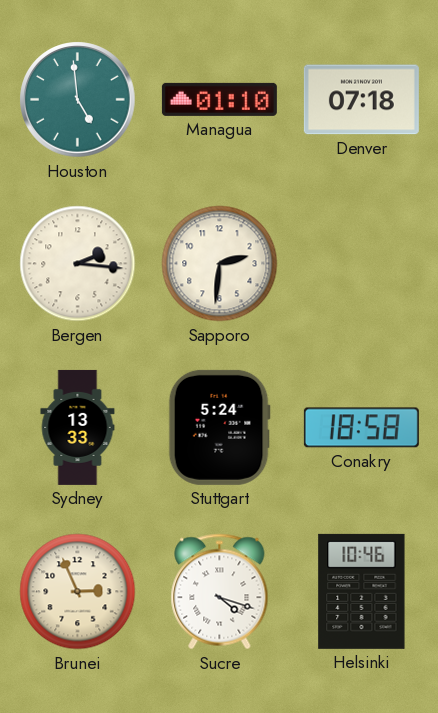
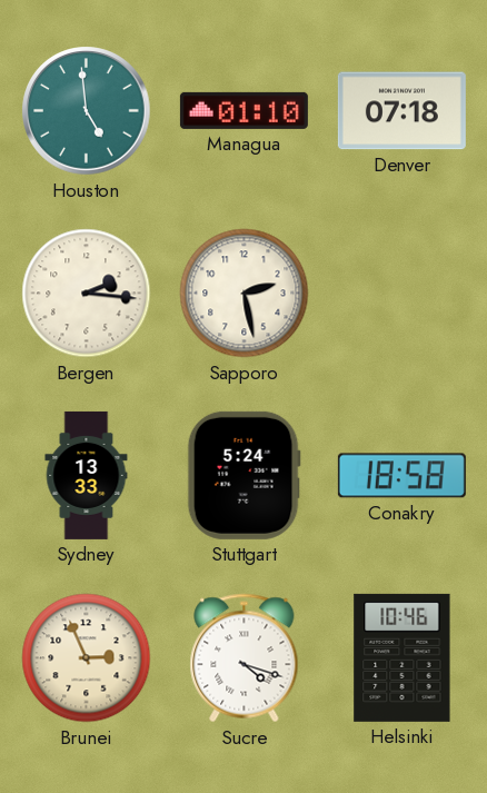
Sapporo: 2:31 -> 2:28 (245, 294)
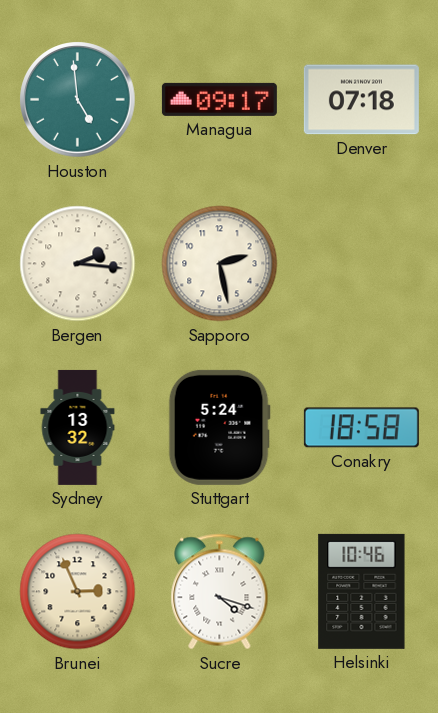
Managua: 01:10 -> 09:17 (219, 99)
Sydney: 13:33 -> 13:32 (78, 427)
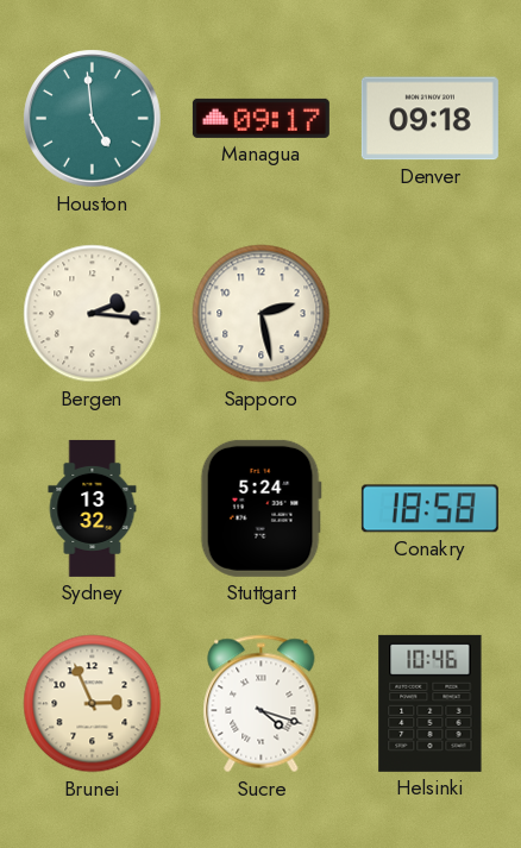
Denver: 07:18 -> 09:18 (429, 119)
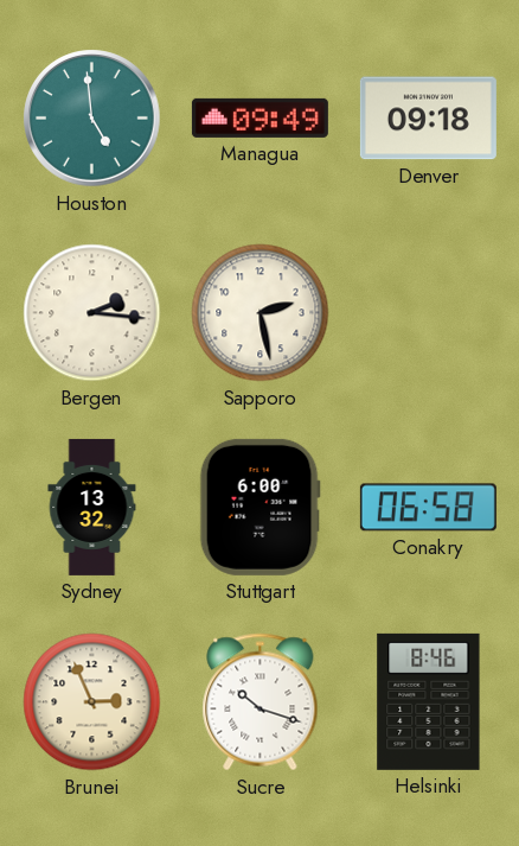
Managua: 09:17 -> 09:49 (259, 117)
Stuttgart: 5:24 -> 6:00 (259, 507)
Conakry: 18:58 -> 06:58 (428, 508)
Sucre: 4:18 -> 10:18 (261, 702)
Helsinki: 10:46 -> 8:46 (429, 701)
